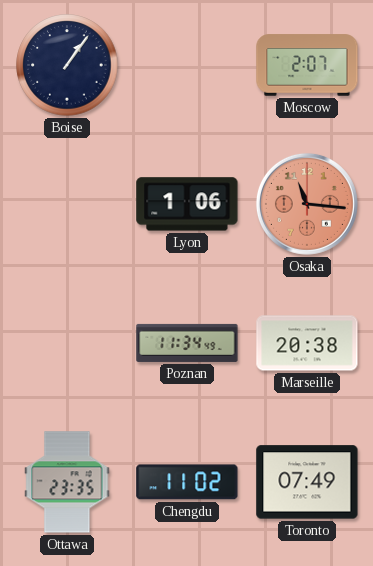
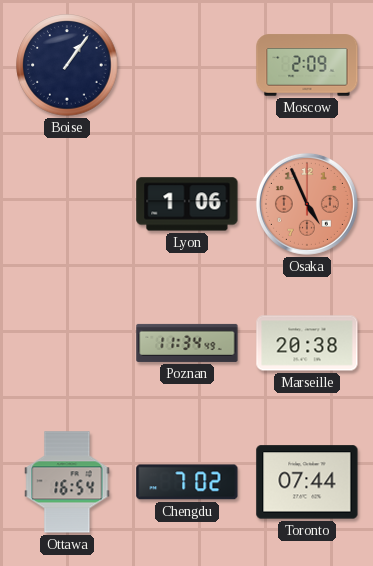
Moscow: 2:07 -> 2:09 (307, 65)
Osaka: 11:16 -> 4:56 (307, 204)
Ottawa: 23:35 -> 16:54 (67, 482)
Chengdu: 11:02 -> 7:02 (187, 482)
Toronto: 07:49 -> 07:44 (307, 482)
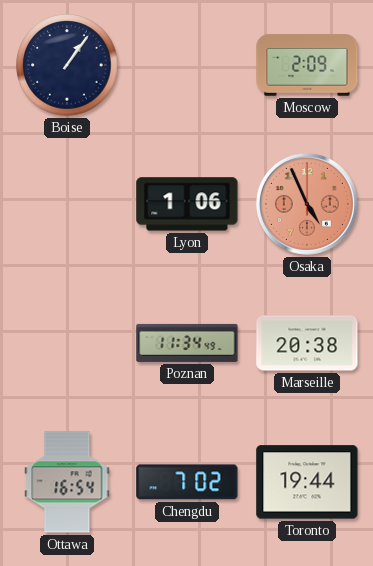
Toronto: 07:44 -> 19:44 (307, 482)
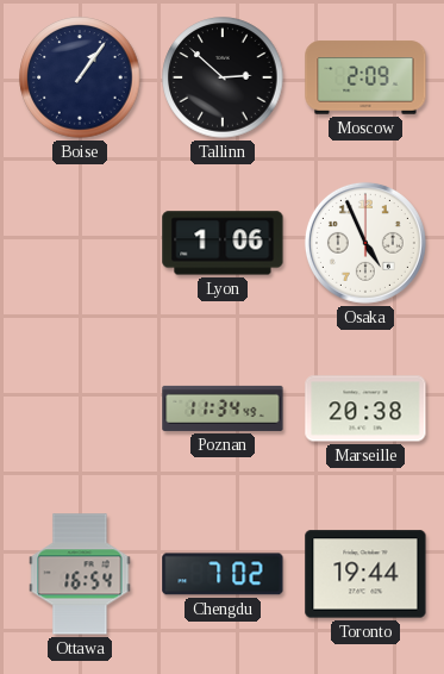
Tallinn: none -> 2:52 (223, 77)
Osaka dial: salmon -> white (365, 243)
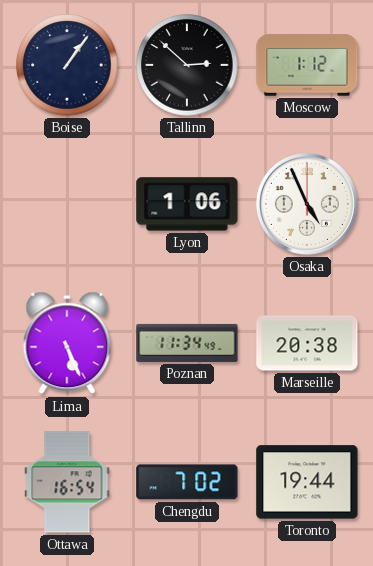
Moscow: 2:09 -> 1:12 (307, 65)
Lima: none -> 5:26 (67, 343)
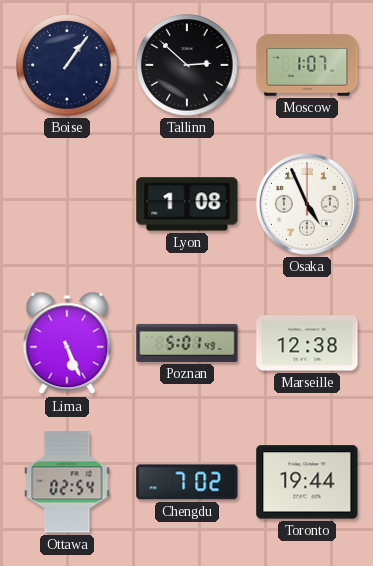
Moscow: 1:12 -> 1:07 (307, 65)
Lyon: 1:06 -> 1:08 (187, 204)
Poznan: 11:34 -> 5:01 (187, 343)
Marseille: 20:38 -> 12:38 (307, 343)
Ottawa: 16:54 -> 02:54 (67, 482)
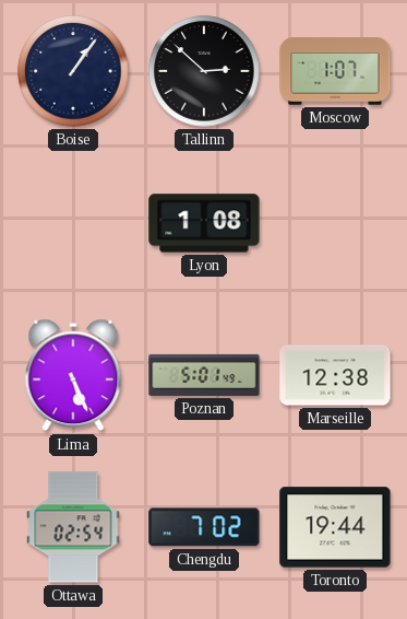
Osaka: 4:56 -> none (307, 204)
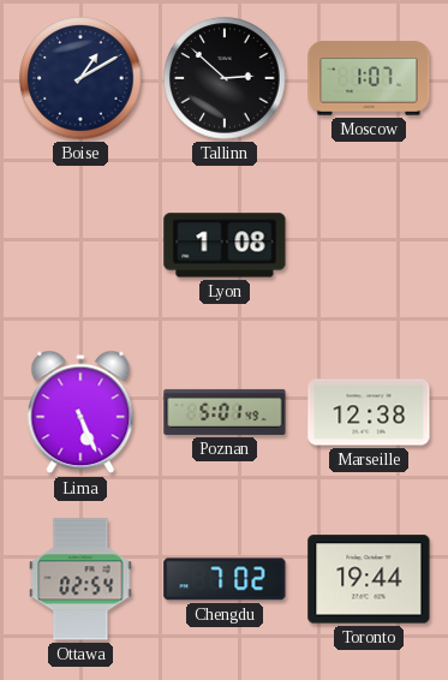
Boise: 1:06 -> 1:10 (80, 78)
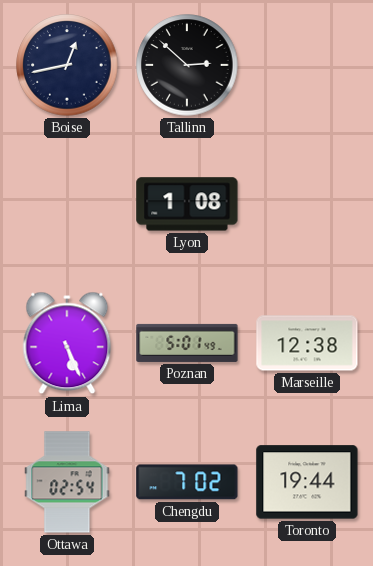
Boise: 1:10 -> 12:43 (67, 65)
Moscow: 1:07 -> none (369, 78)
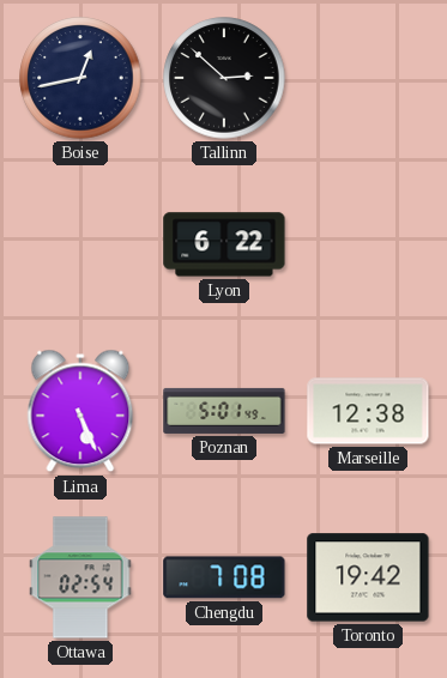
Lyon: 1:08 -> 6:22 (224, 244)
Chengdu: 7:02 -> 7:08 (224, 577)
Toronto: 19:44 -> 19:42 (368, 577)
